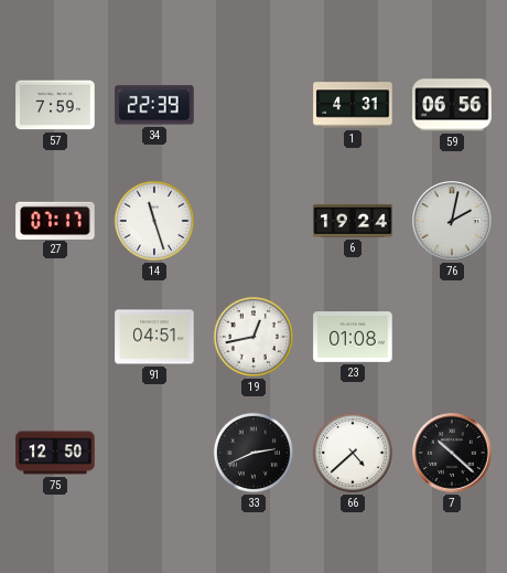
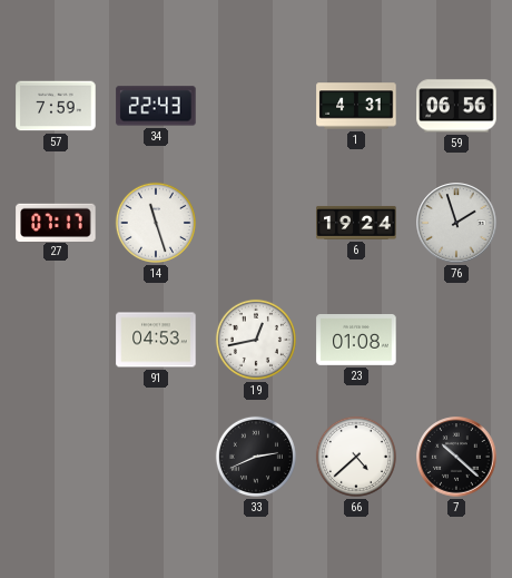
34: 22:39 -> 22:43 (156, 106)
76: 2:02 -> 1:57 (456, 223)
91: 04:51 -> 04:53 (156, 340)
75: 12:50 -> none (55, 453)
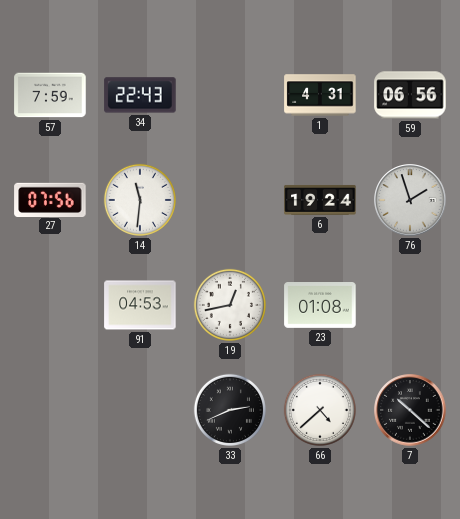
27: 07:17 -> 07:56 (50, 199)
14: 11:27 -> 11:31 (140, 200)
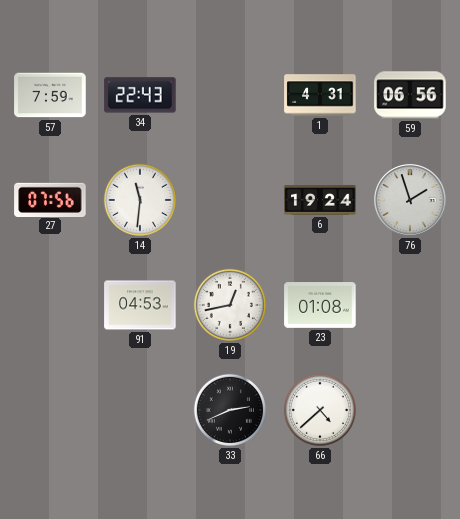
7: 10:22 -> none (410, 410)
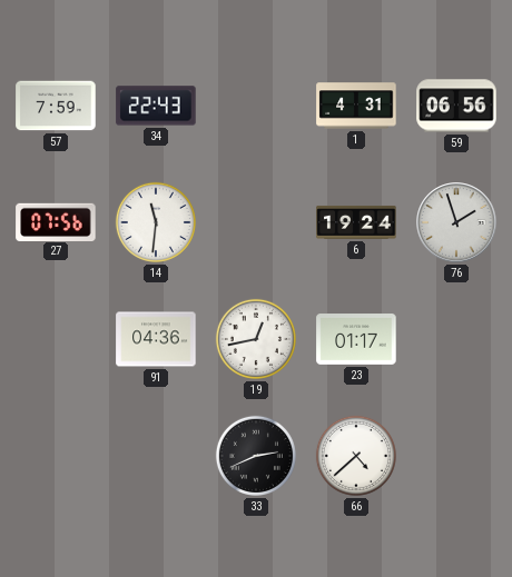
91: 04:53 -> 04:36 (156, 339)
23: 01:08 -> 01:17 (356, 340)
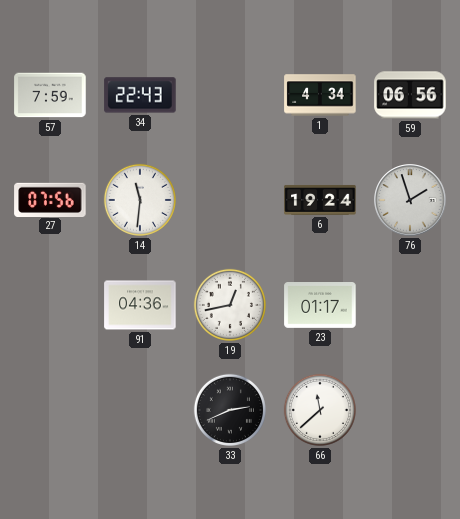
1: 4:31 -> 4:34 (320, 95)
66: 4:38 -> 11:38 (320, 410)
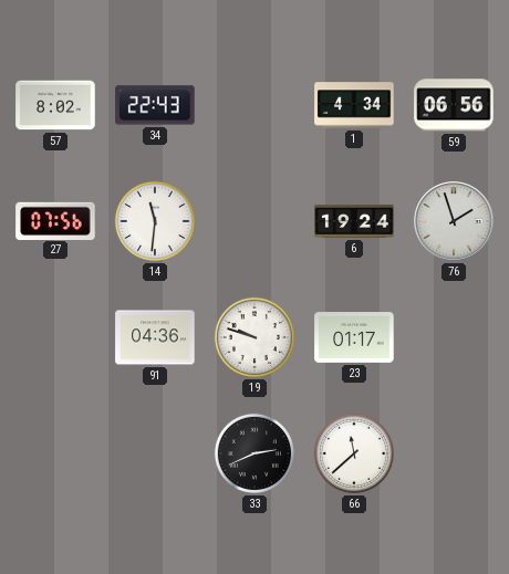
57: 7:59 -> 8:02 (55, 105)
19: 12:43 -> 9:48 (254, 337)
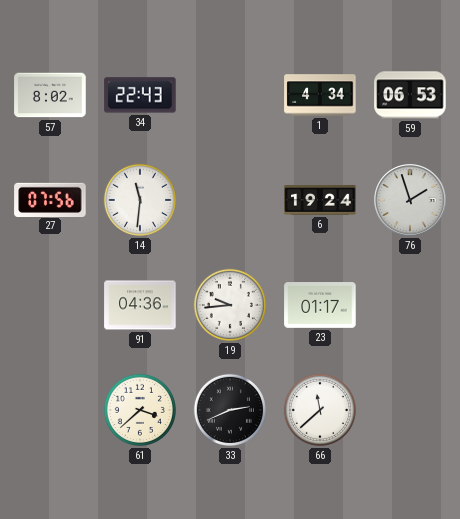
59: 06:56 -> 06:53 (410, 95)
19: 9:48 -> 9:44 (230, 305)
61: none -> 3:38 (140, 410)
